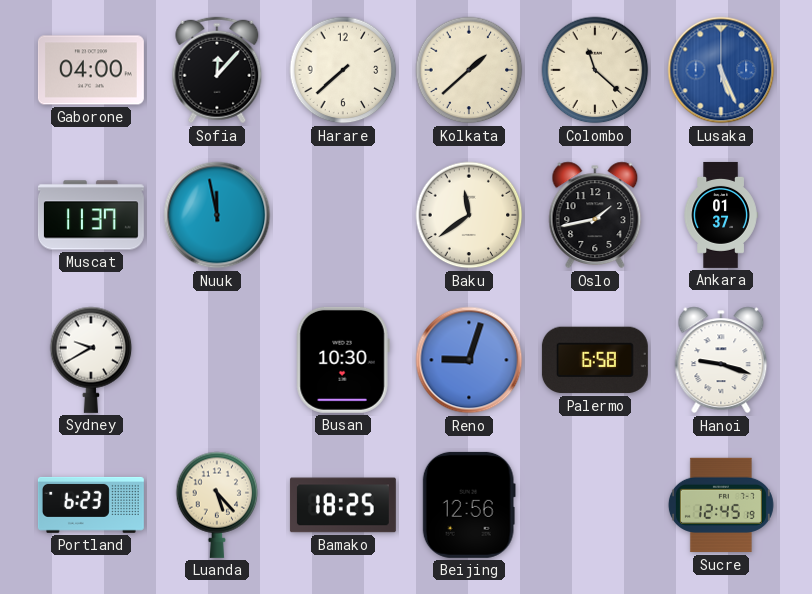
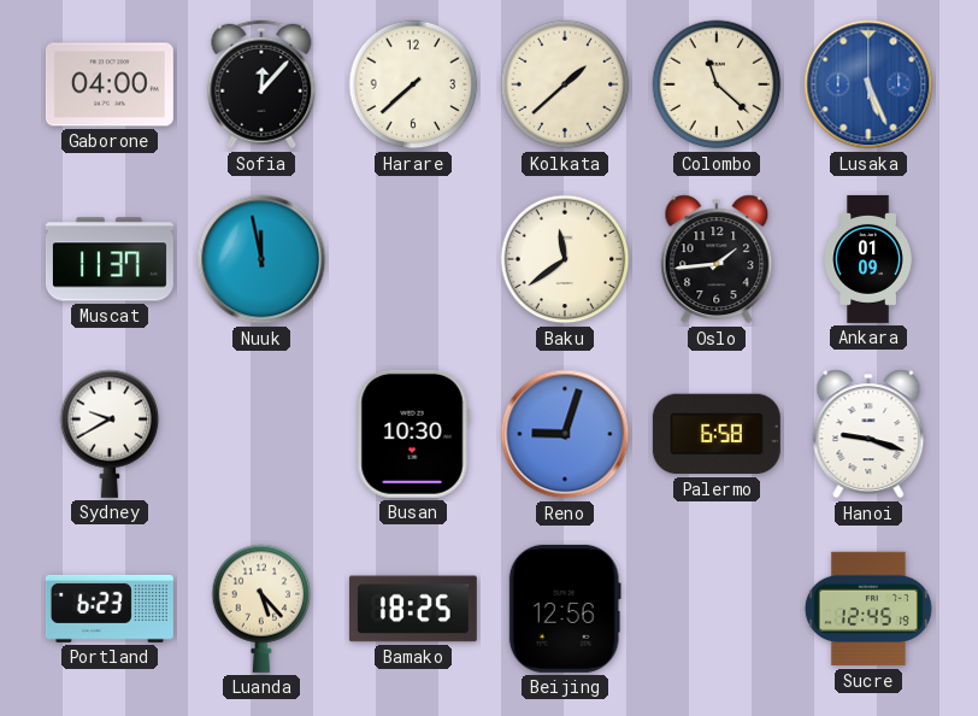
Oslo: 1:43 -> 1:44 (717, 259)
Ankara: 01:37 -> 01:09 (868, 259)
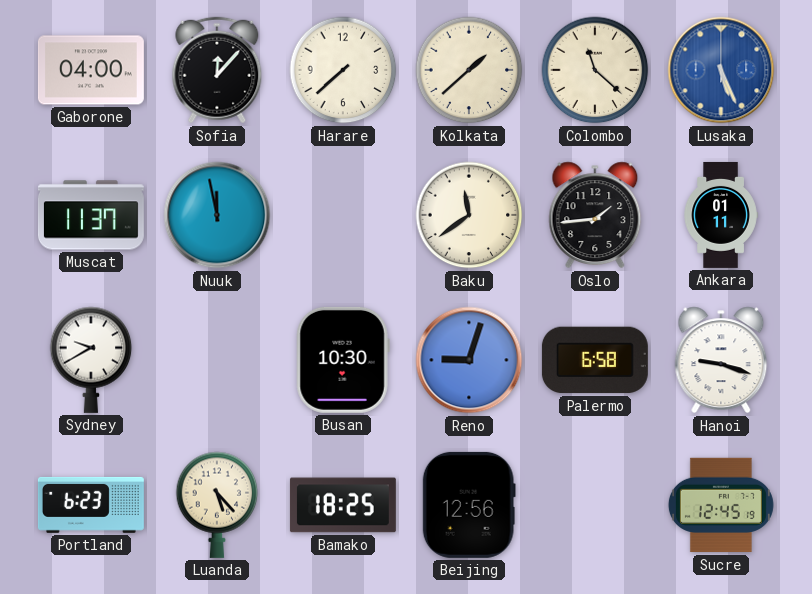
Ankara: 01:09 -> 01:11 (721, 215)
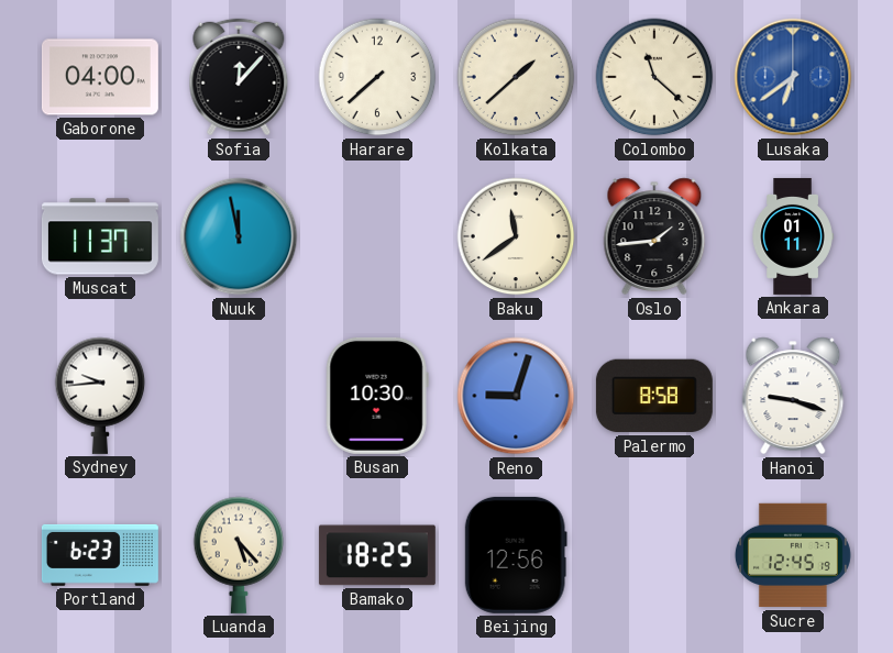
Lusaka: 5:26 -> 6:39 (793, 77)
Sydney: 9:40 -> 9:44 (100, 396)
Palermo: 6:58 -> 8:58 (654, 396)
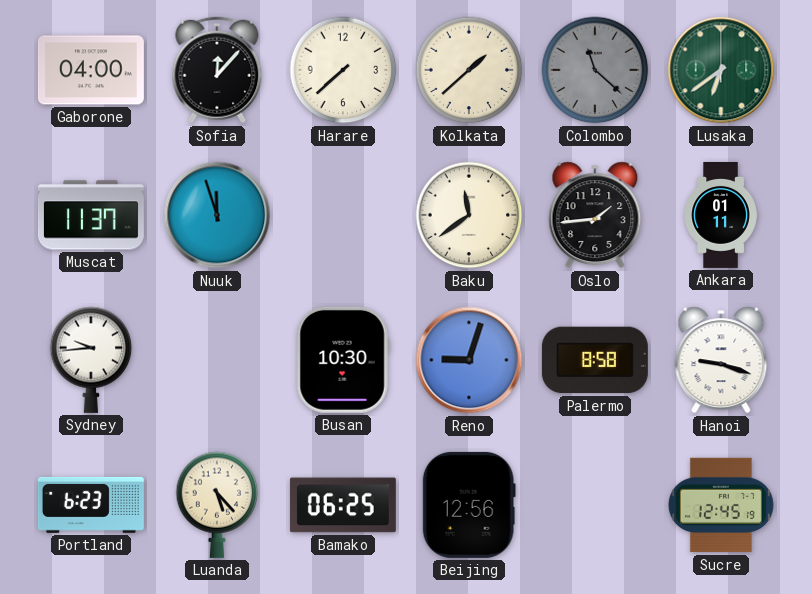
Colombo dial: cream -> grey (595, 70)
Lusaka dial: blue -> green (721, 70)
Nuuk: 11:58 -> 11:57 (217, 215)
Bamako: 18:25 -> 06:25 (343, 505)
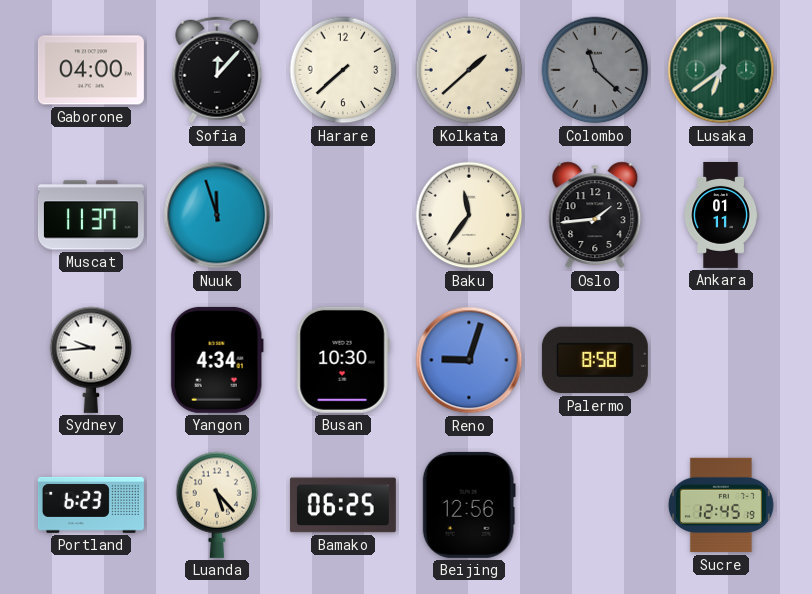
Baku: 11:39 -> 11:36 (469, 215)
Yangon: none -> 4:34 (217, 360)
Hanoi: 9:18 -> none (721, 360)
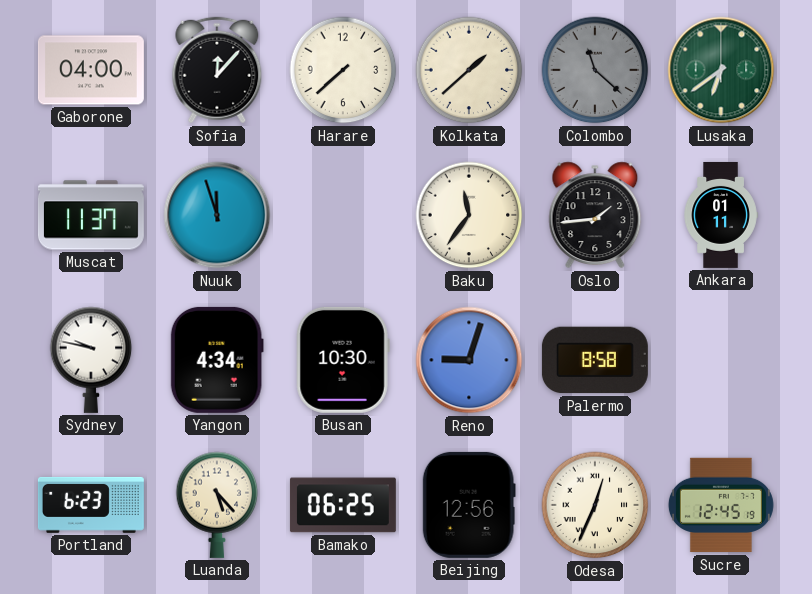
Sydney: 9:44 -> 9:47 (91, 360)
Odesa: none -> 12:34 (595, 505)
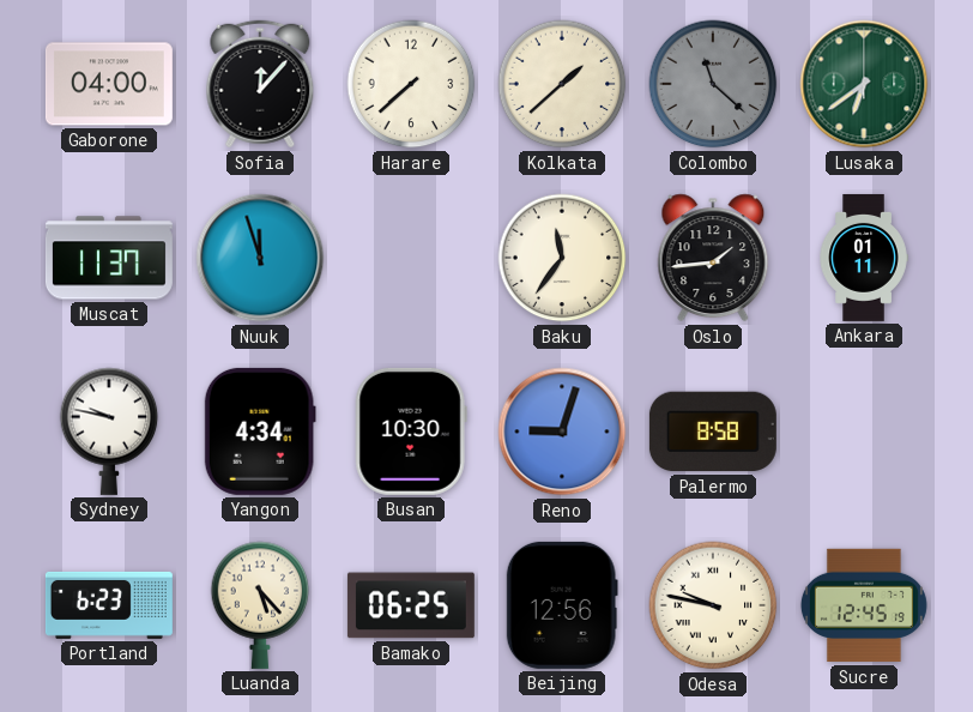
Odesa: 12:34 -> 9:47 (713, 605)
